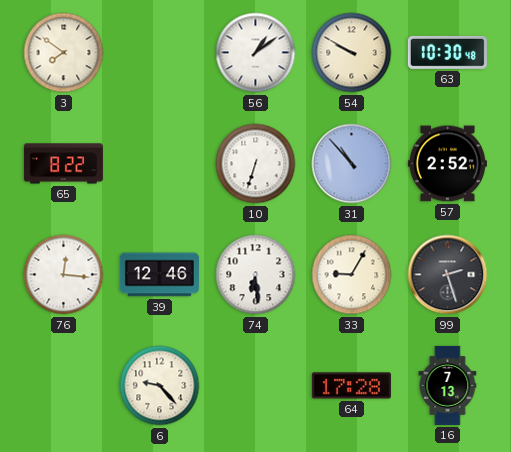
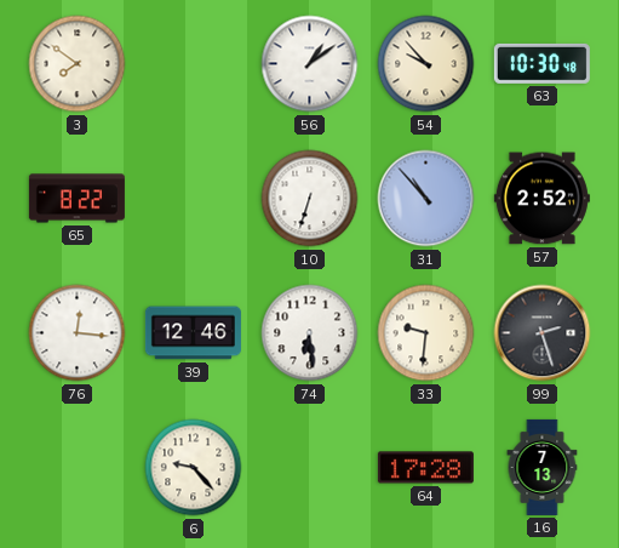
54: 9:50 -> 9:53 (426, 64)
33: 9:05 -> 9:31 (426, 333)
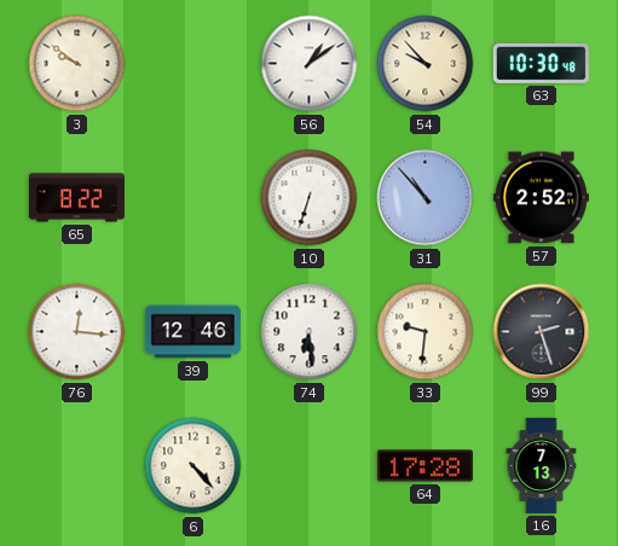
3: 7:51 -> 9:51 (77, 64)
6: 9:23 -> 4:23 (194, 466)
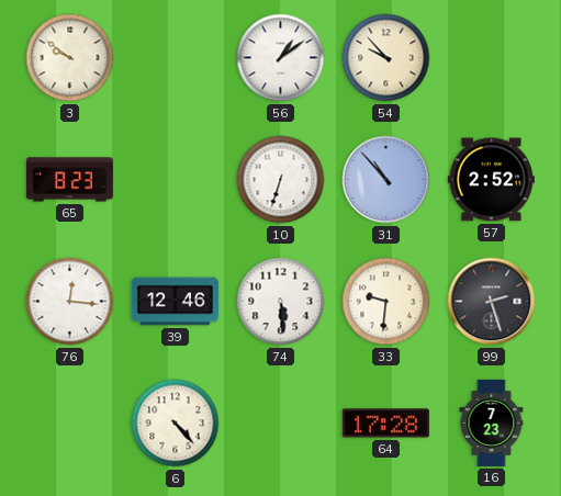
63: 10:30 -> none (541, 63)
65: 8:22 -> 8:23 (69, 180)
74: 6:29 -> 5:29 (281, 302)
16: 7:13 -> 7:23 (492, 422)
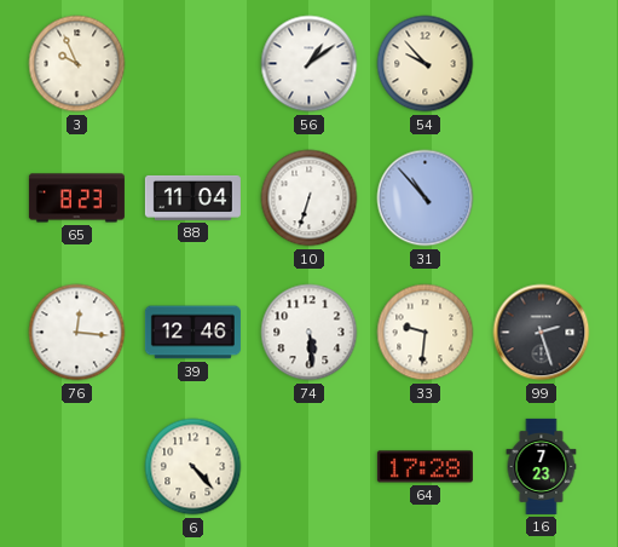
3: 9:51 -> 9:56 (77, 64)
88: none -> 11:04 (192, 197)
57: 2:52 -> none (491, 180)
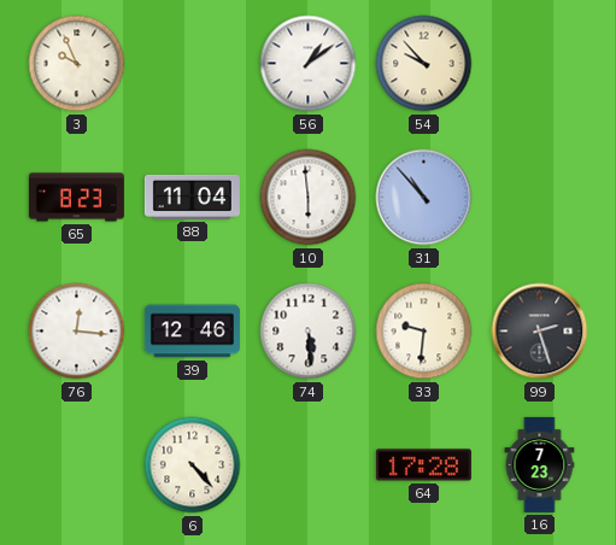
10: 6:33 -> 5:59 (309, 198)
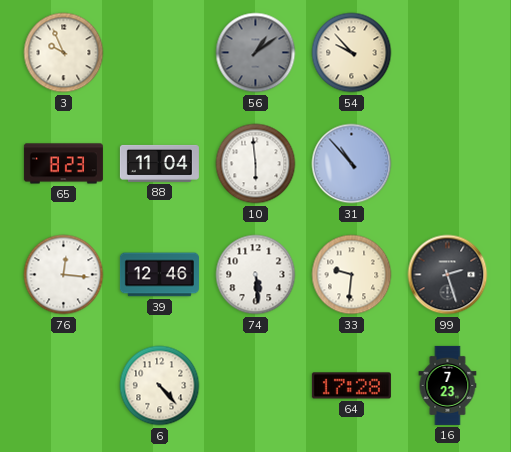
56 dial: white -> grey (256, 53)
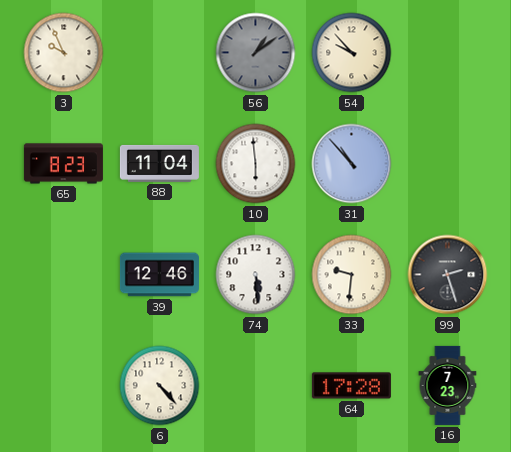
76: 12:16 -> none (64, 275)
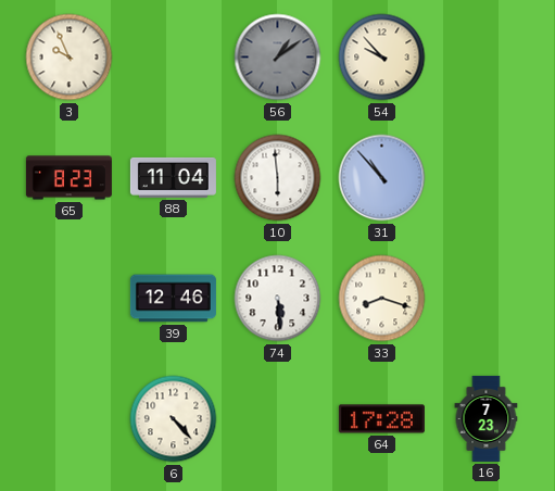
33: 9:31 -> 8:18 (382, 299)
99: 2:27 -> none (448, 275)
